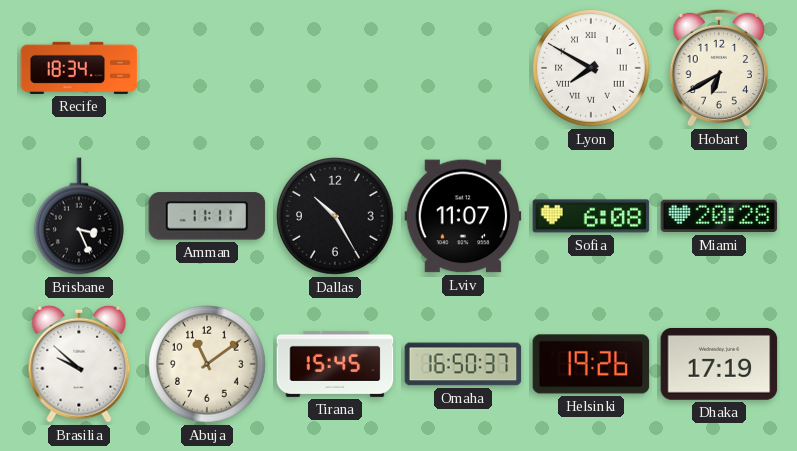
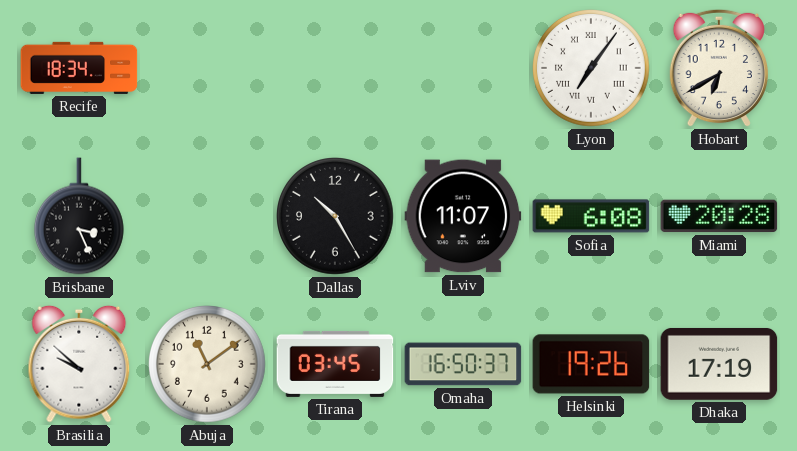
Lyon: 7:50 -> 7:06 (592, 69)
Amman: 11:11 -> none (207, 216)
Tirana: 15:45 -> 03:45 (335, 364)
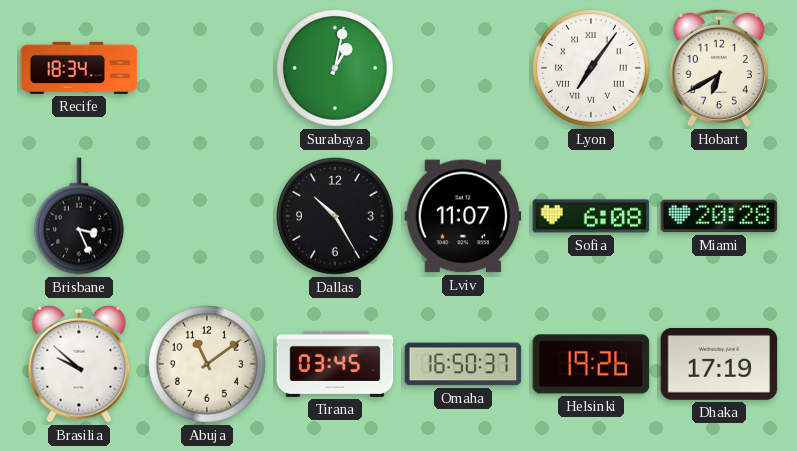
Surabaya: none -> 1:02 (336, 69)
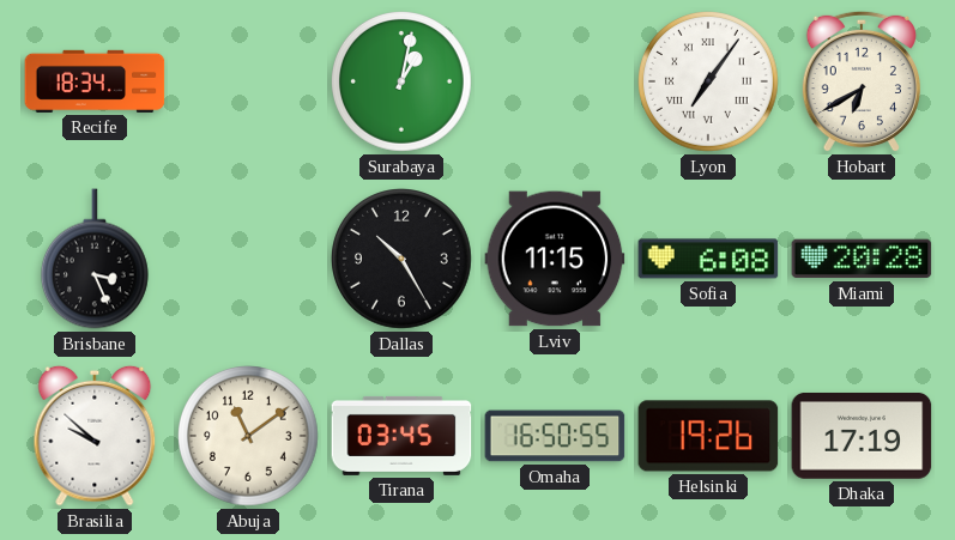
Lviv: 11:07 -> 11:15 (555, 259)
Omaha: 16:50:37 -> 16:50:55 (555, 436)
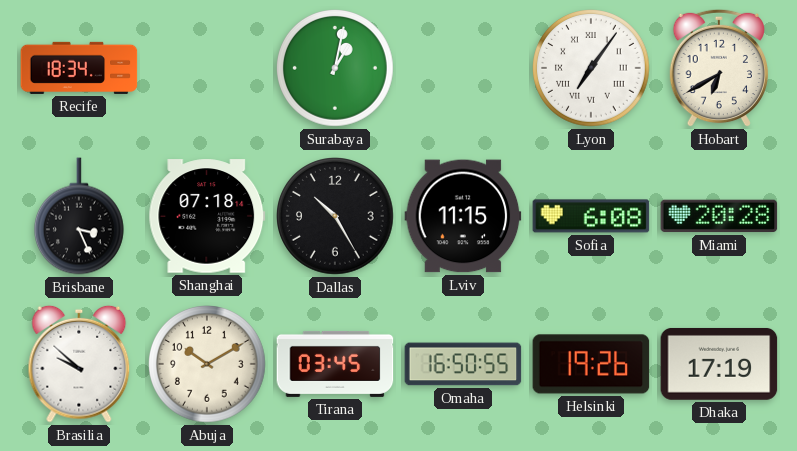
Shanghai: none -> 07:18 (207, 216)
Abuja: 11:09 -> 10:10 (208, 365)
